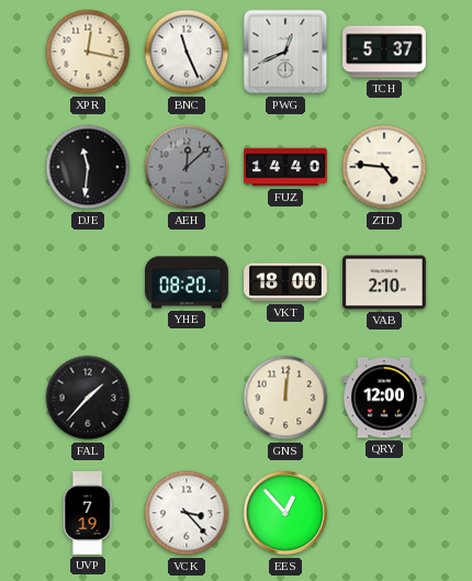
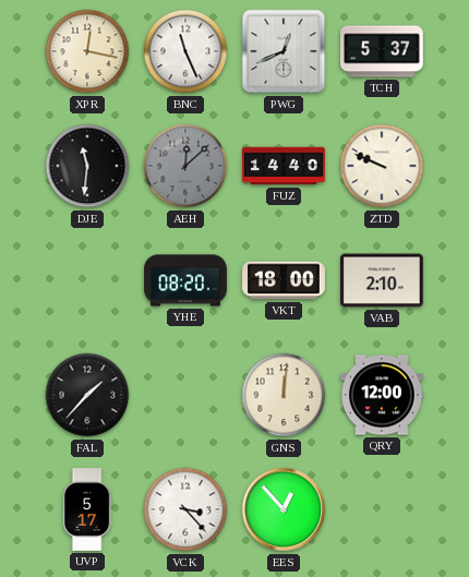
ZTD: 4:46 -> 9:49 (382, 166)
UVP: 7:19 -> 5:17 (87, 509)
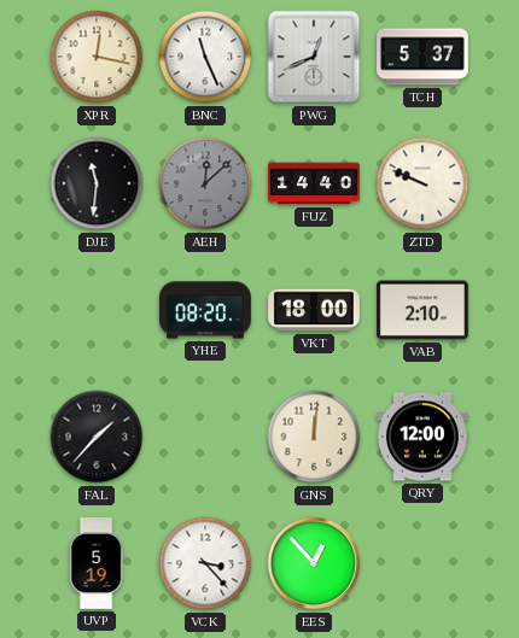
UVP: 5:17 -> 5:19 (97, 563)
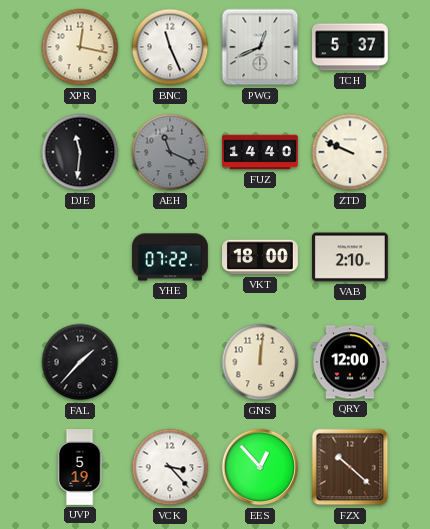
AEH: 12:08 -> 11:19 (170, 152)
YHE: 08:20 -> 07:22 (170, 257)
FZX: none -> 10:22 (350, 467)
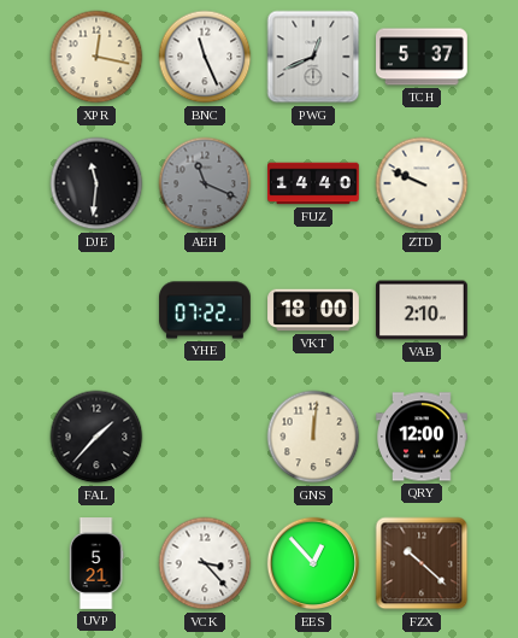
UVP: 5:19 -> 5:21 (96, 563)
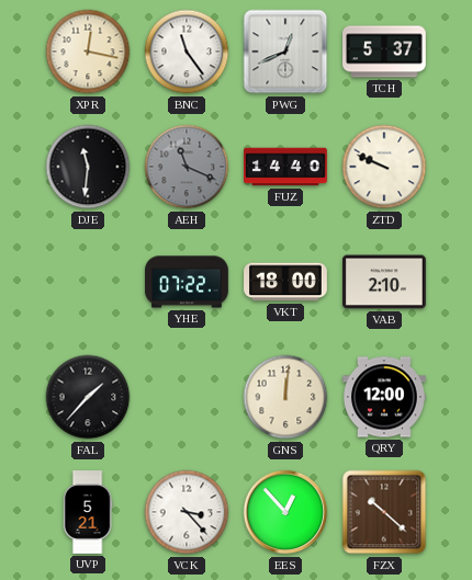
BNC: 11:26 -> 11:24 (187, 52)
